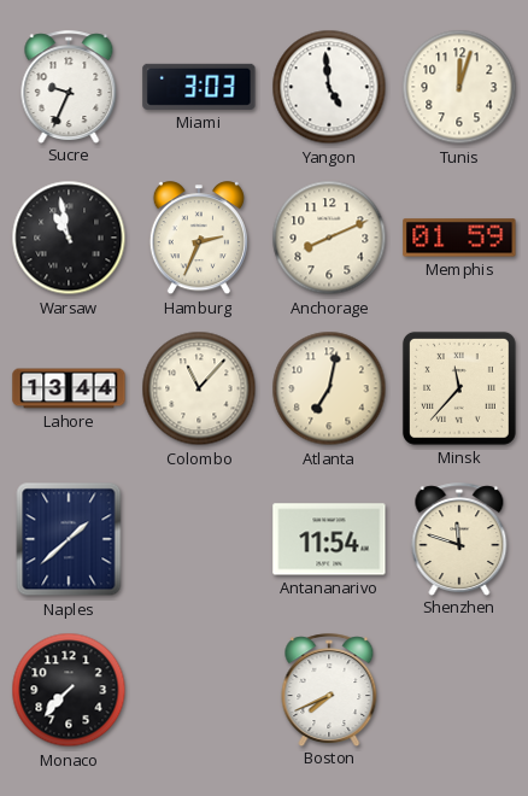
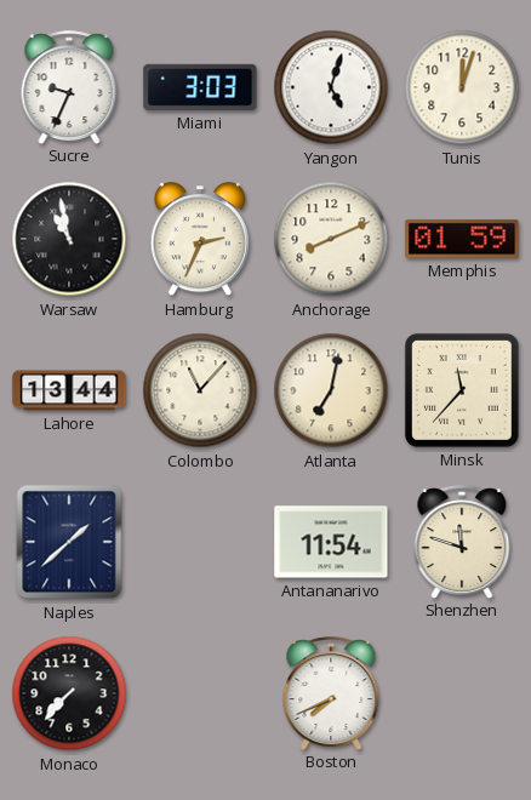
Yangon: 4:59 -> 5:03 (331, 87)
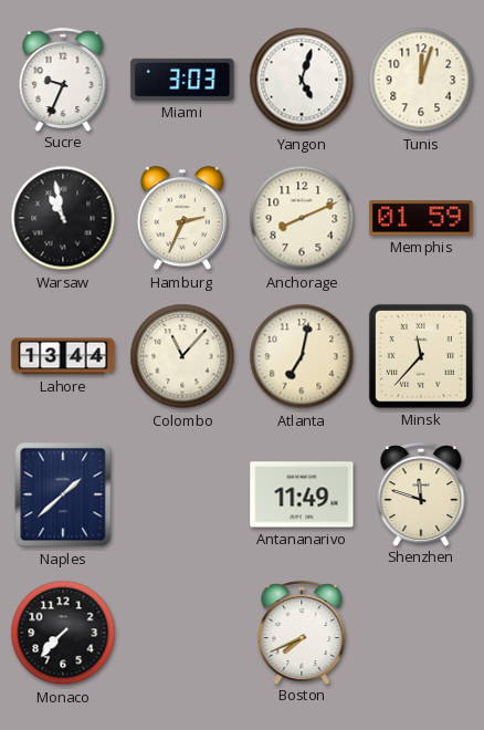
Antananarivo: 11:54 -> 11:49 (302, 494)
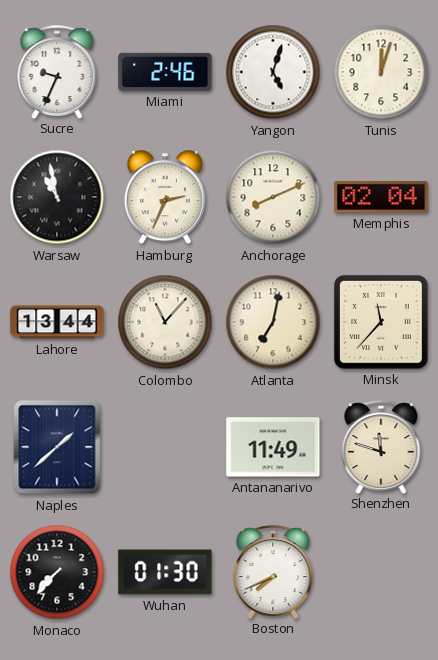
Miami: 3:03 -> 2:46 (165, 72)
Memphis: 01:59 -> 02:04 (381, 197)
Wuhan: none -> 01:30 (165, 572)
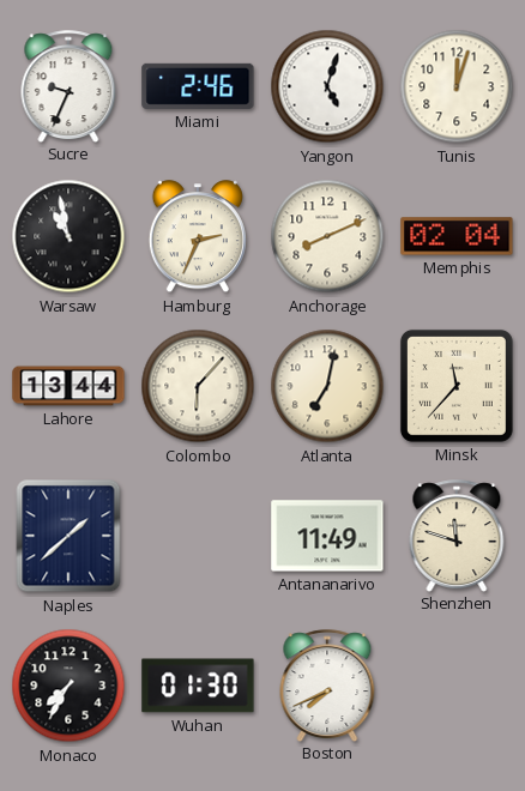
Colombo: 11:07 -> 6:07 (198, 386)
Monaco: 7:37 -> 7:35 (68, 686)
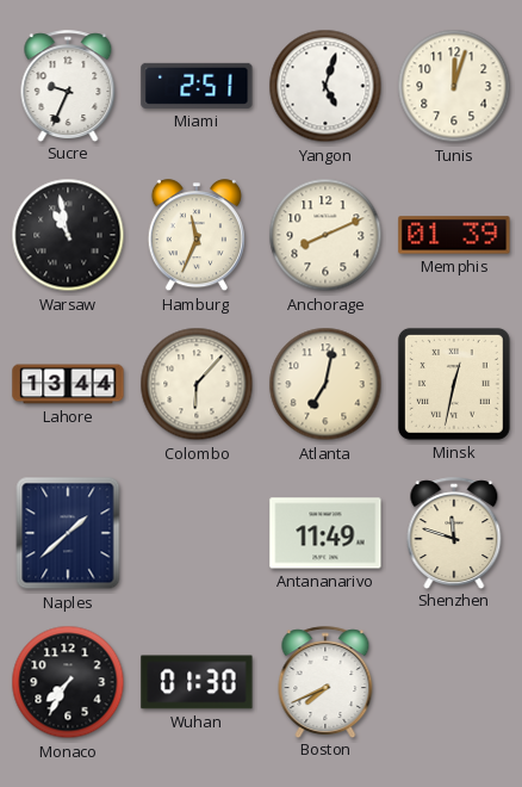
Miami: 2:46 -> 2:51 (197, 86)
Hamburg: 2:34 -> 11:34 (197, 236)
Memphis: 02:04 -> 01:39 (454, 235)
Minsk: 11:37 -> 12:32 (454, 384)
